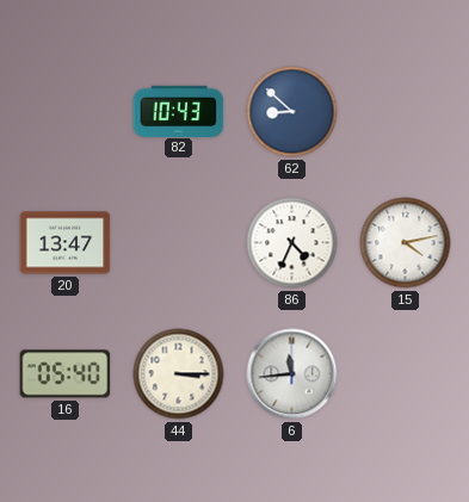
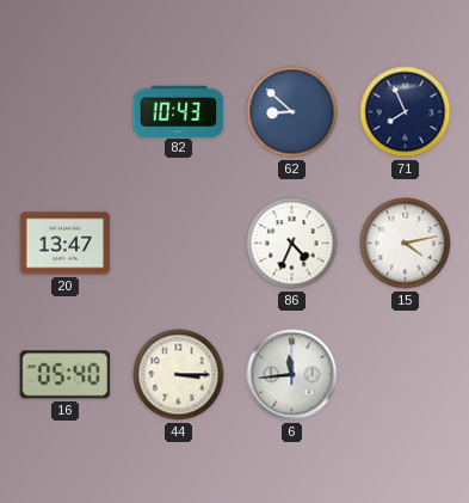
71: none -> 7:56 (406, 112)
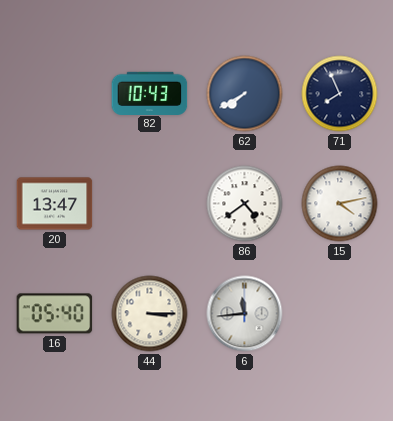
62: 8:52 -> 7:40 (245, 94)
86: 4:34 -> 4:39 (245, 204)
